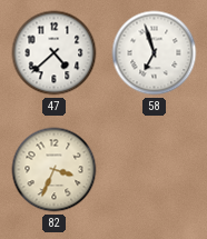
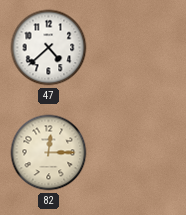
58: 6:57 -> none (155, 53)
82: 3:34 -> 12:15 (49, 153)
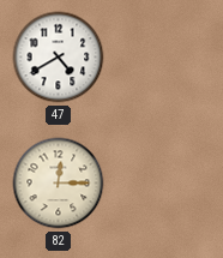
47: 4:38 -> 4:40 (59, 58)
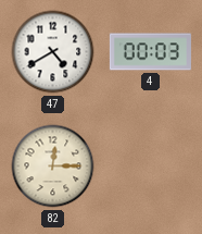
4: none -> 00:03 (150, 52)
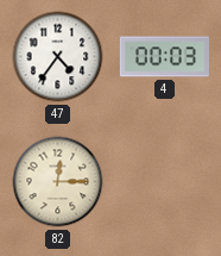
47: 4:40 -> 4:36 (58, 57)
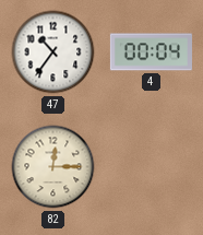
47: 4:36 -> 10:36 (53, 52)
4: 00:03 -> 00:04 (151, 52)
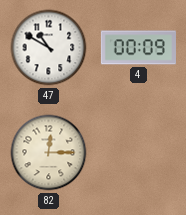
47: 10:36 -> 10:50 (49, 48)
4: 00:04 -> 00:09 (138, 48)
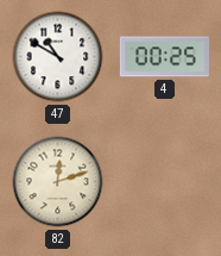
4: 00:09 -> 00:25 (164, 57)
82: 12:15 -> 12:12 (58, 182)
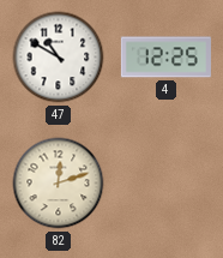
4: 00:25 -> 12:25 (165, 58)
